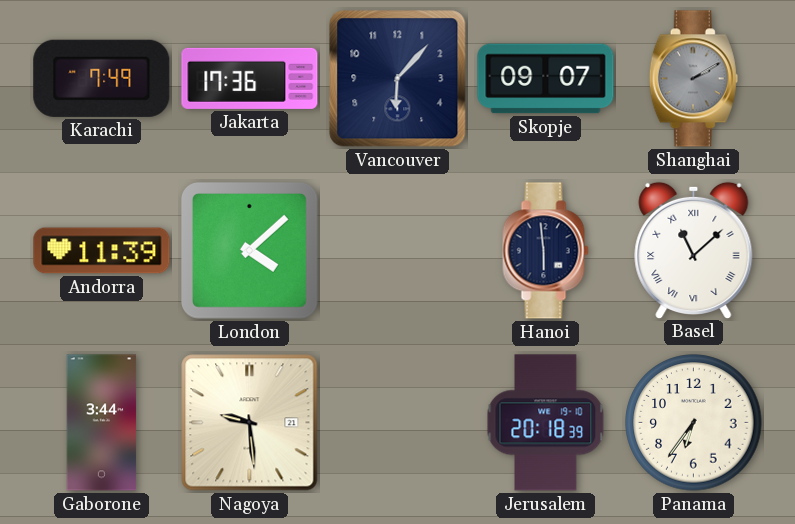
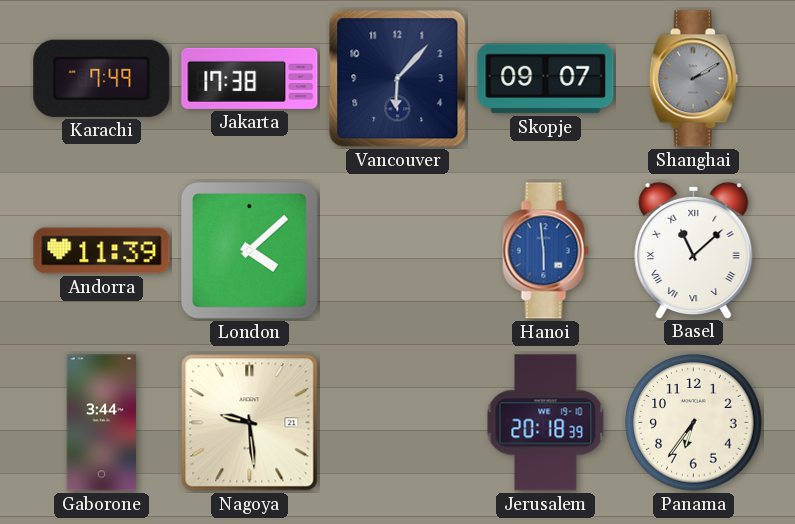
Jakarta: 17:36 -> 17:38 (250, 78)
Hanoi dial: navy -> blue (546, 251)
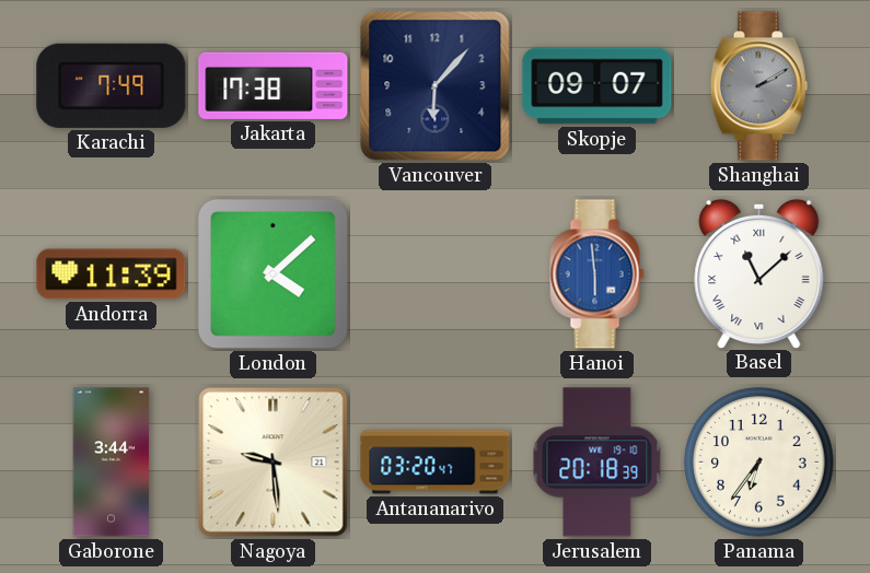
Antananarivo: none -> 03:20 (436, 463)
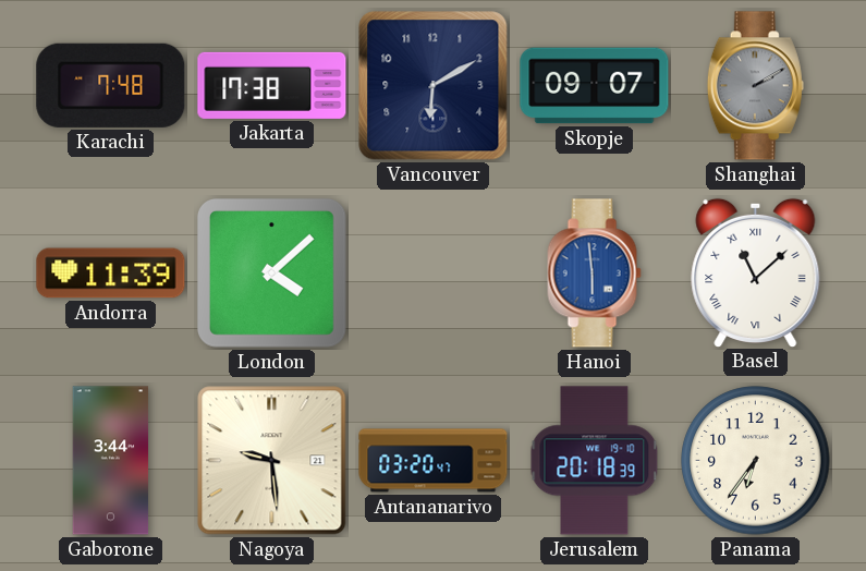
Karachi: 7:49 -> 7:48 (111, 85)
Vancouver: 6:07 -> 6:10 (434, 86)
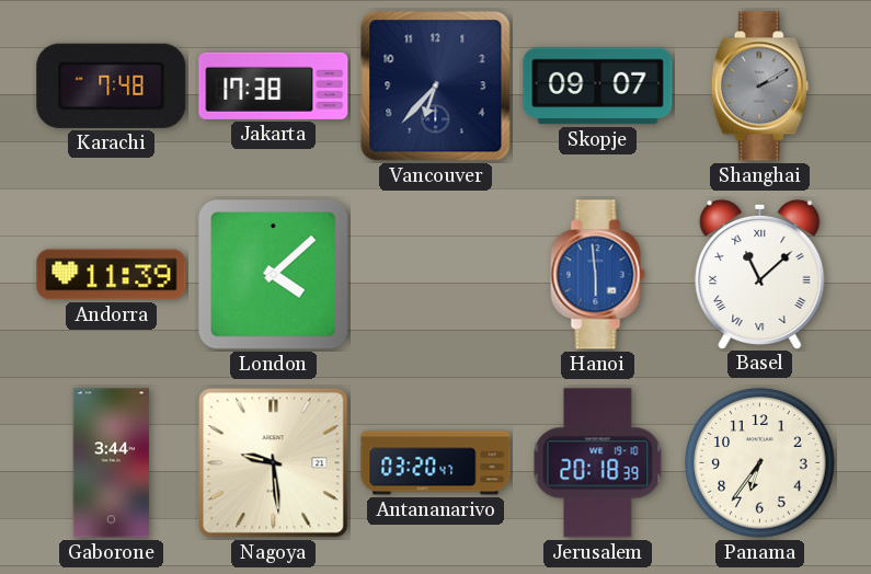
Vancouver: 6:10 -> 6:37 (436, 87)
